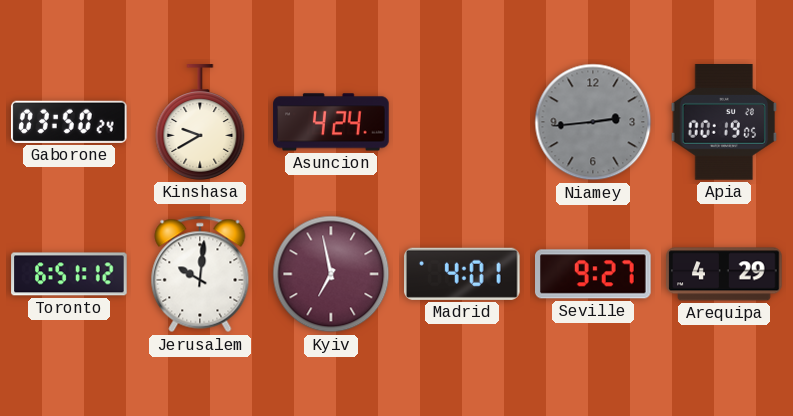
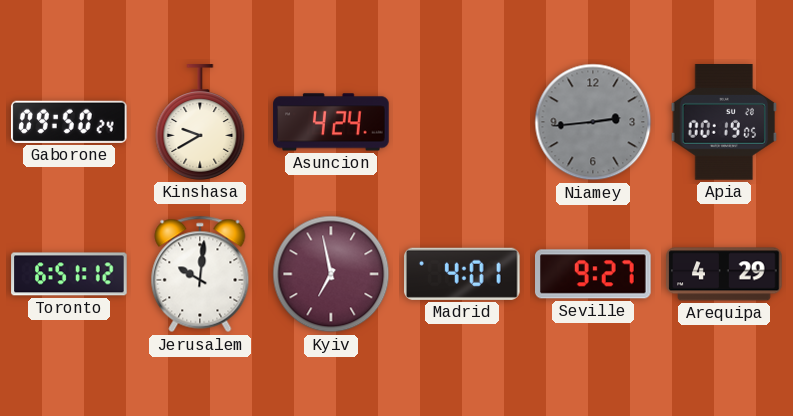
Gaborone: 03:50 -> 09:50 (70, 122)
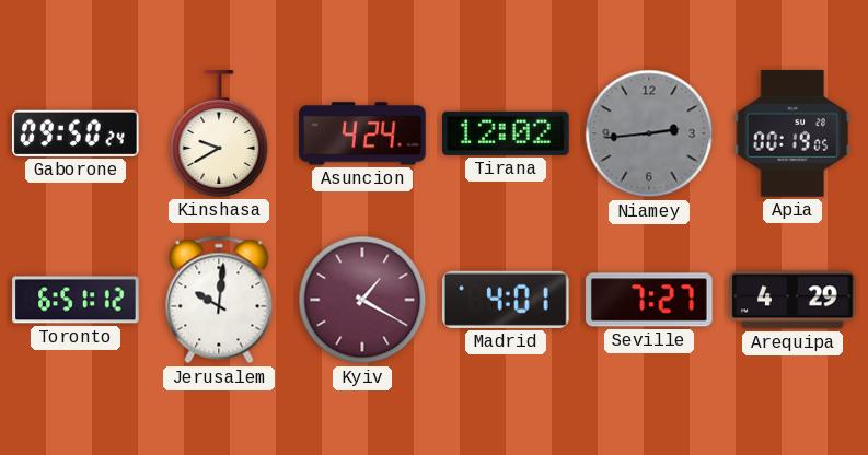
Tirana: none -> 12:02 (506, 133)
Kyiv: 6:58 -> 1:20 (362, 300)
Seville: 9:27 -> 7:27 (650, 300)
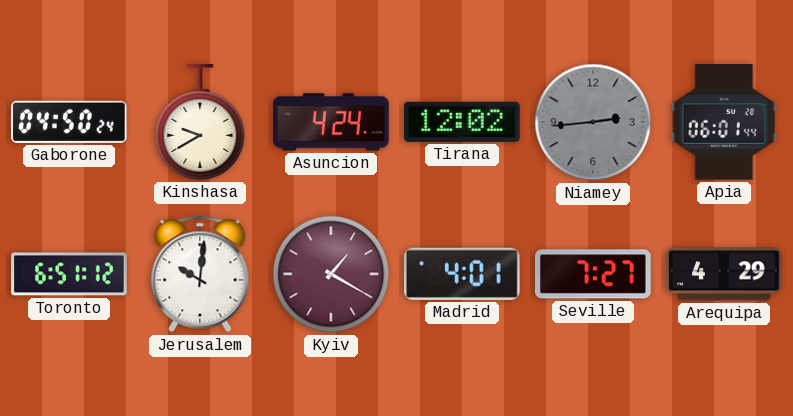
Gaborone: 09:50 -> 04:50 (70, 122)
Apia: 00:19 -> 06:01 (724, 122)
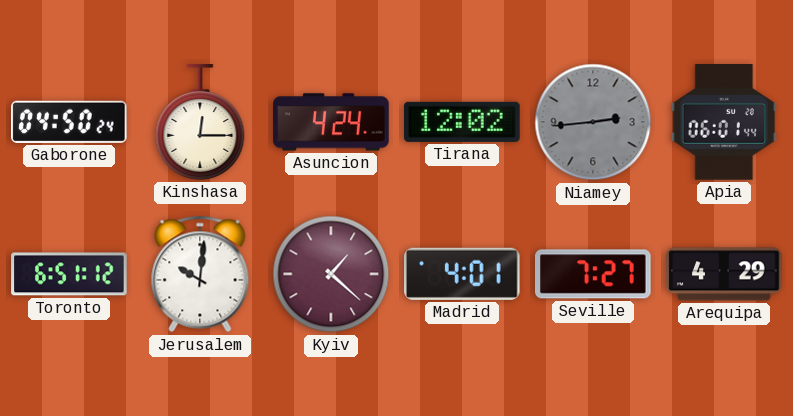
Kinshasa: 9:40 -> 12:15 (200, 122)
Kyiv: 1:20 -> 1:22 (331, 274)
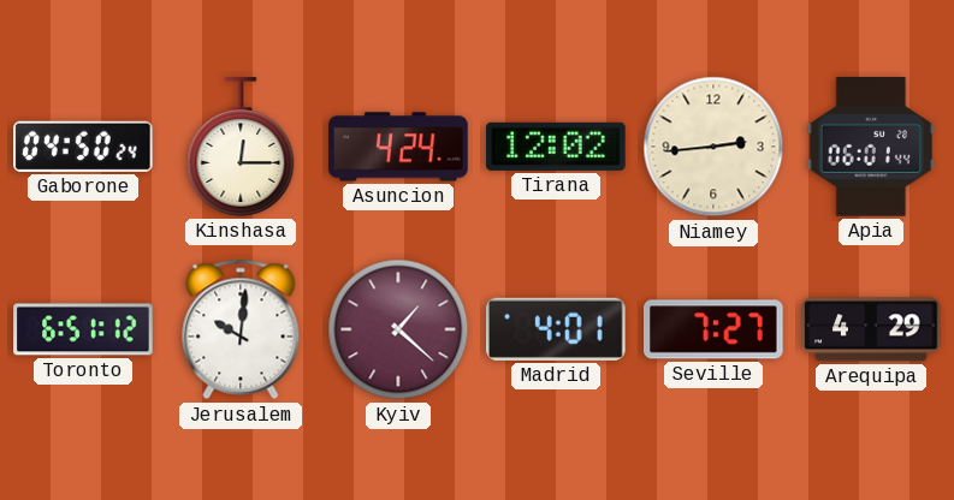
Niamey dial: grey -> cream (713, 147)
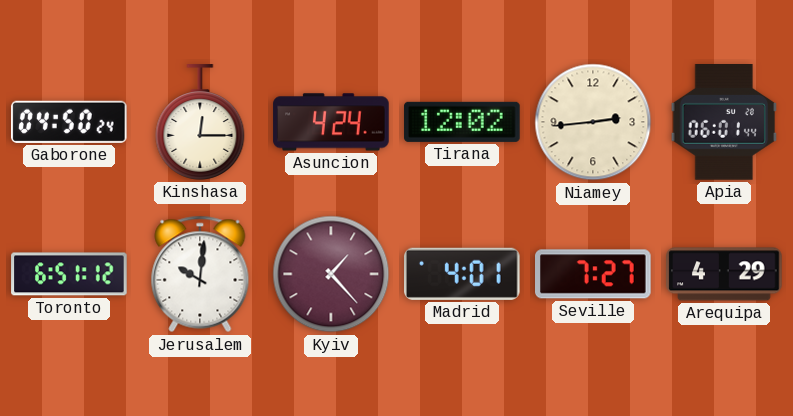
Kyiv: 1:22 -> 1:23 (331, 274)
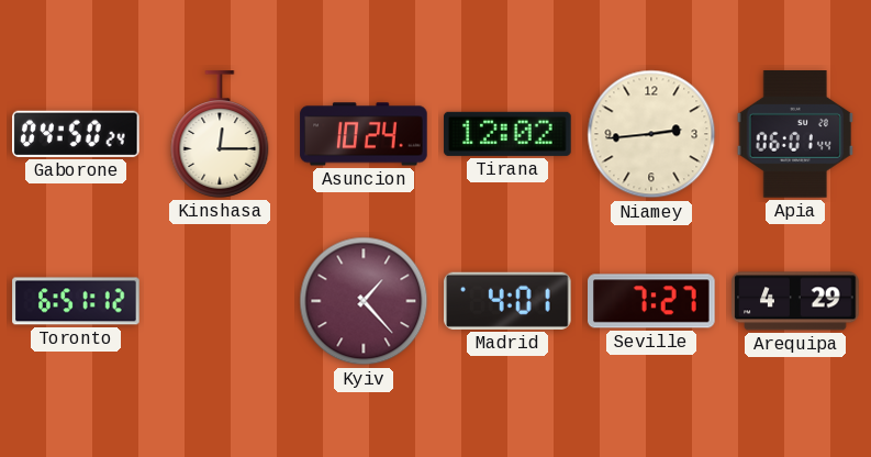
Asuncion: 4:24 -> 10:24 (364, 134)
Jerusalem: 10:01 -> none (200, 274)
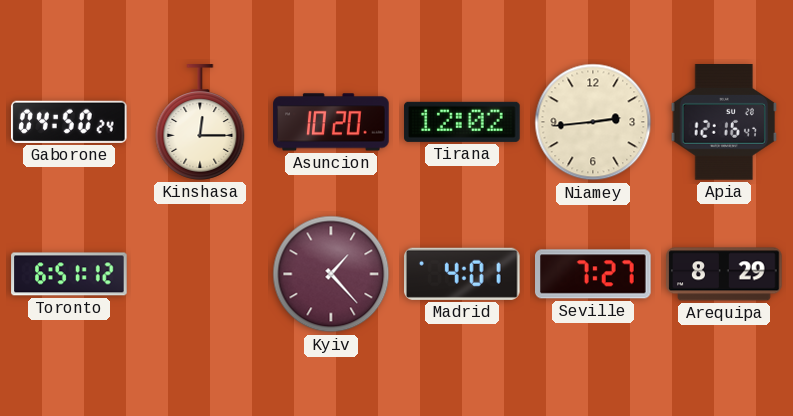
Asuncion: 10:24 -> 10:20 (331, 122)
Apia: 06:01 -> 12:16 (724, 122)
Arequipa: 4:29 -> 8:29 (724, 274)
